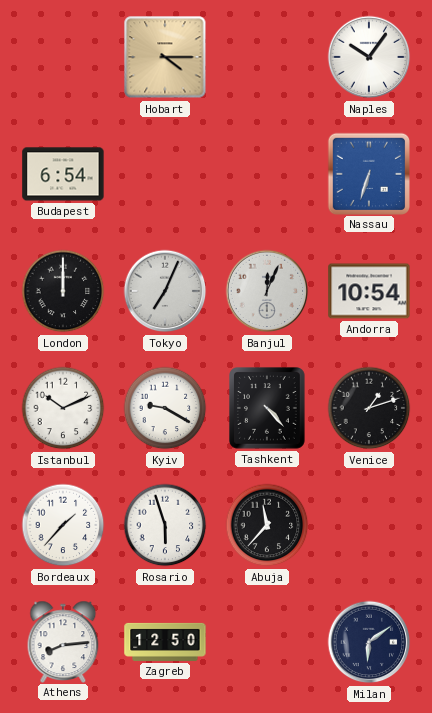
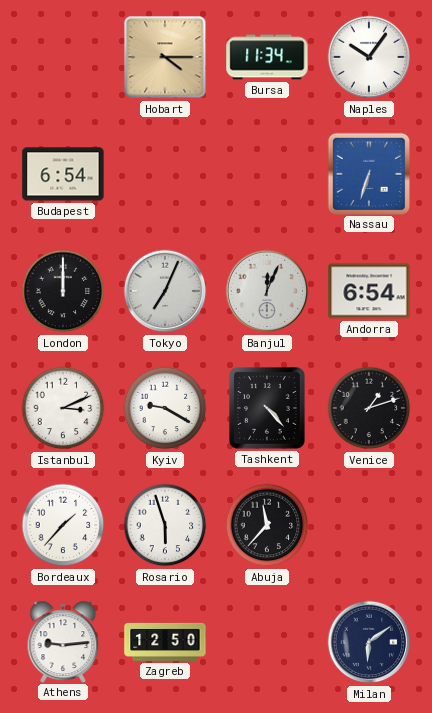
Bursa: none -> 11:34 (267, 57)
Andorra: 10:54 -> 6:54 (369, 291)
Istanbul: 10:11 -> 3:11 (63, 408)
Athens: 8:14 -> 9:14 (63, 641)
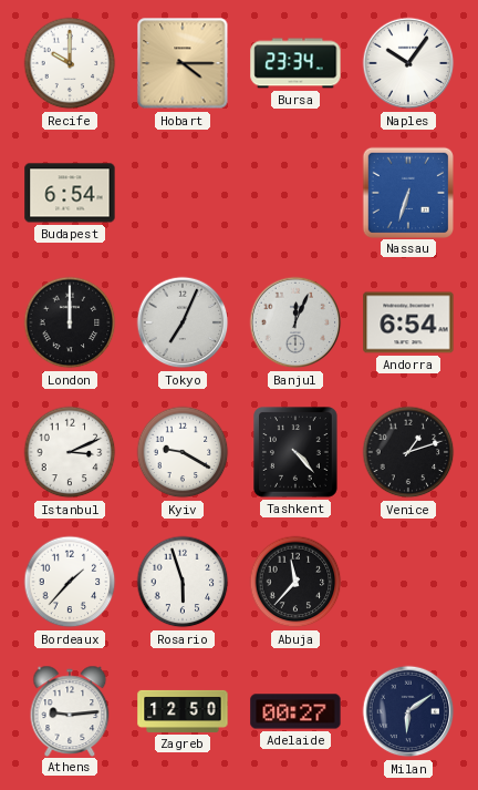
Recife: none -> 10:00 (70, 63)
Bursa: 11:34 -> 23:34 (295, 63)
Adelaide: none -> 00:27 (295, 711)
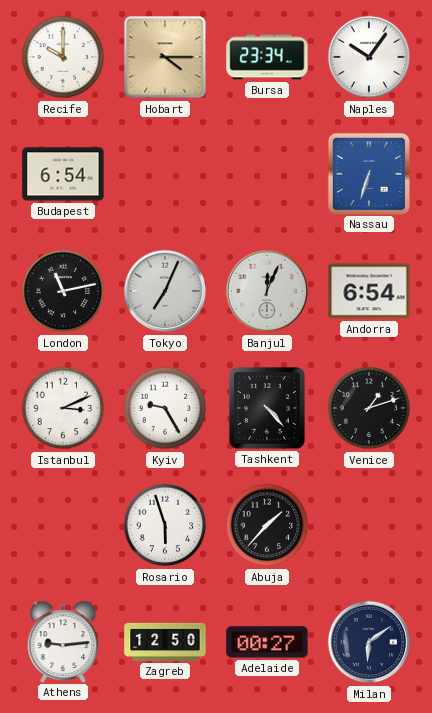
London: 12:00 -> 11:13 (63, 291)
Kyiv: 9:20 -> 9:25 (165, 408)
Bordeaux: 1:37 -> none (70, 582)
Abuja: 11:37 -> 1:37 (267, 525)
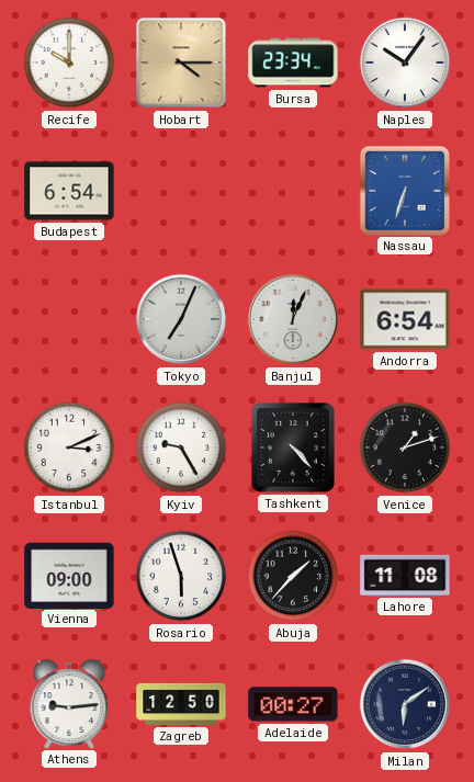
London: 11:13 -> none (63, 291)
Vienna: none -> 09:00 (69, 575)
Lahore: none -> 11:08 (405, 575)
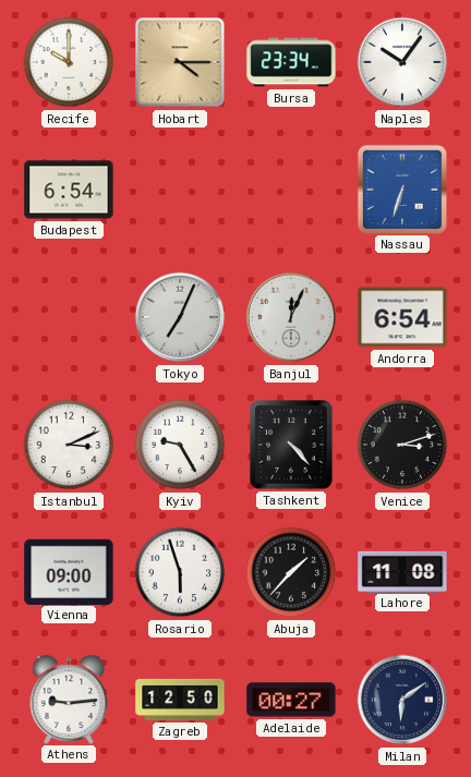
Venice: 1:12 -> 3:12 (402, 445)
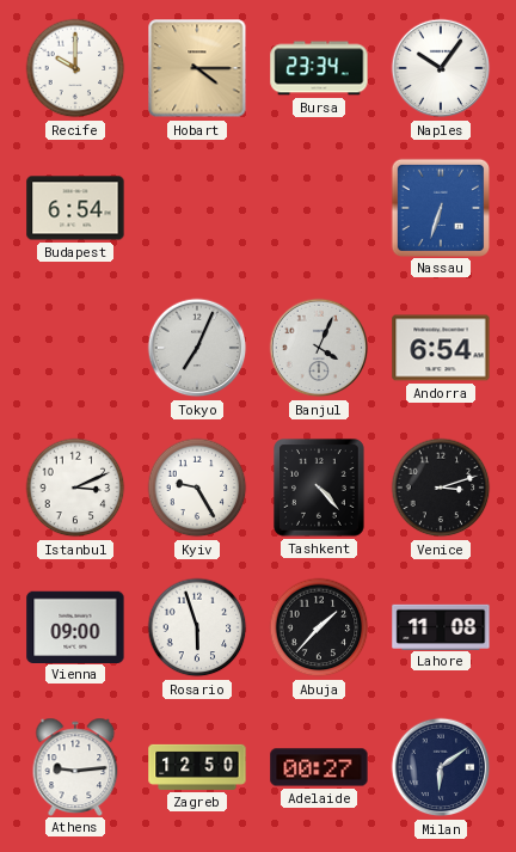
Banjul: 12:04 -> 4:04 (319, 348)
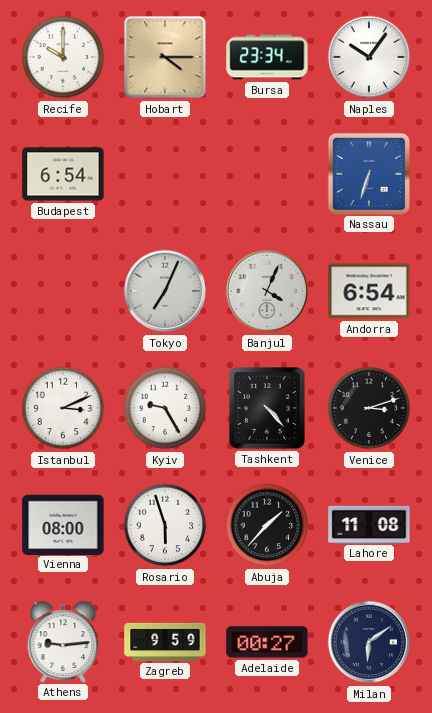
Vienna: 09:00 -> 08:00 (63, 524)
Zagreb: 12:50 -> 9:59 (165, 642)
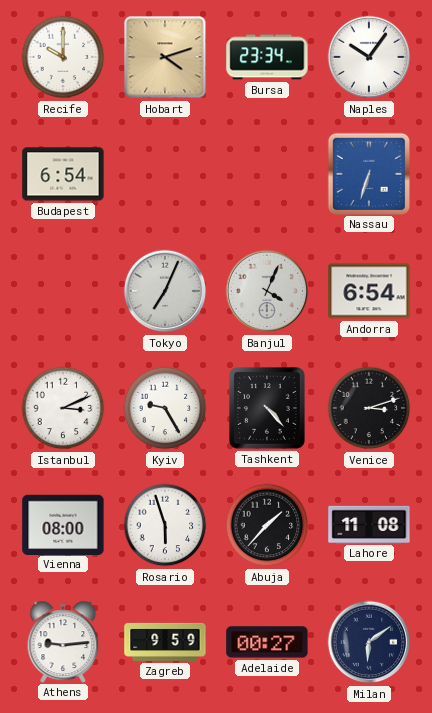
Hobart: 4:15 -> 4:12 (165, 57)
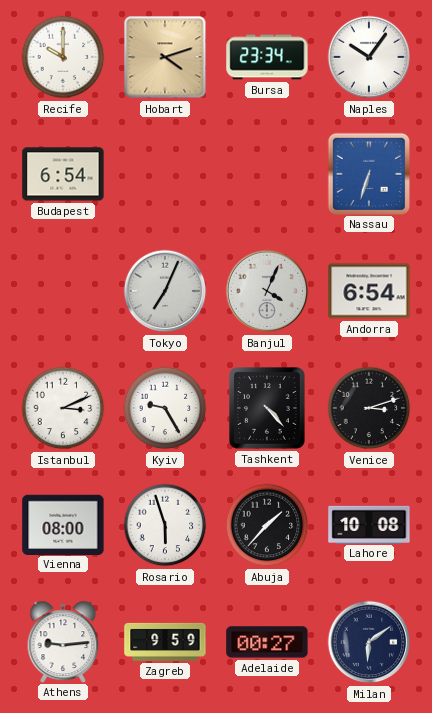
Lahore: 11:08 -> 10:08 (369, 524)
